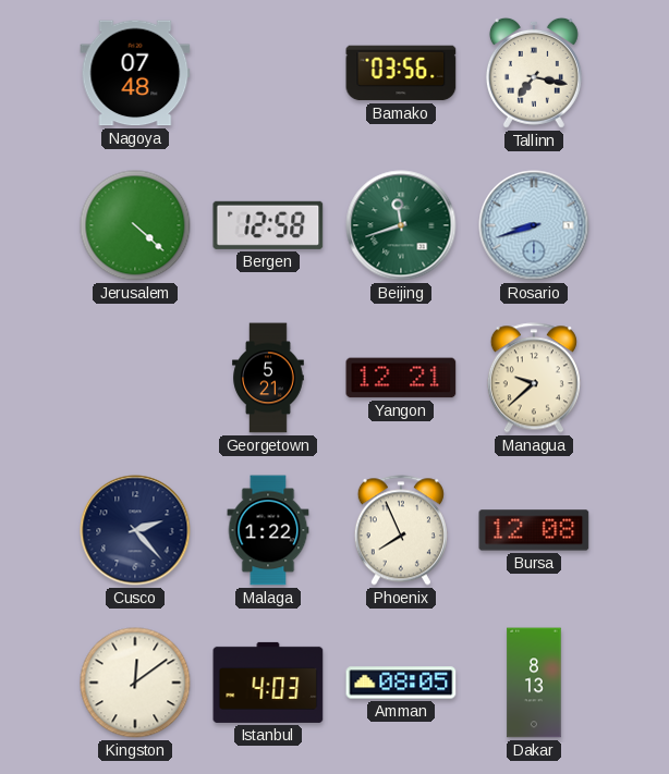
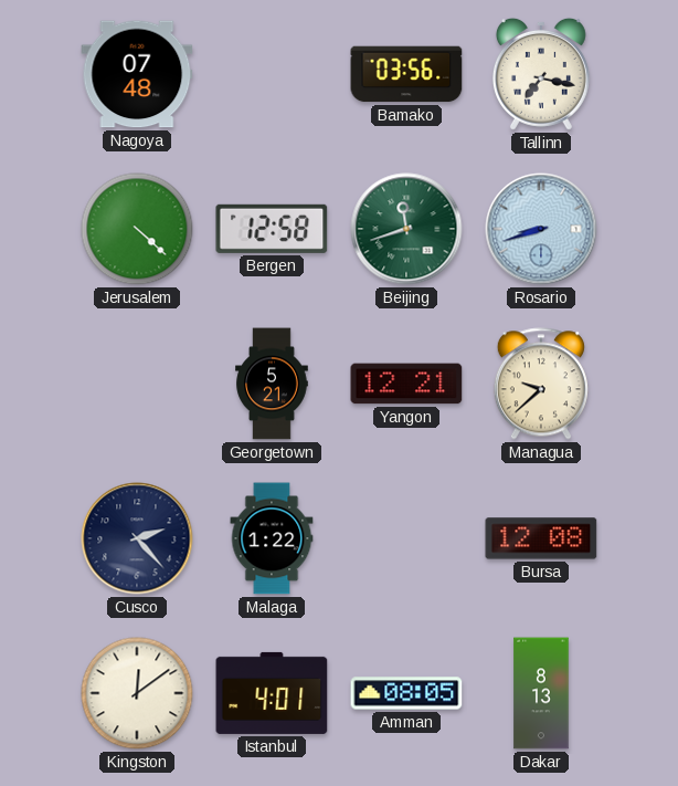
Phoenix: 7:56 -> none (401, 530)
Istanbul: 4:03 -> 4:01 (272, 693)
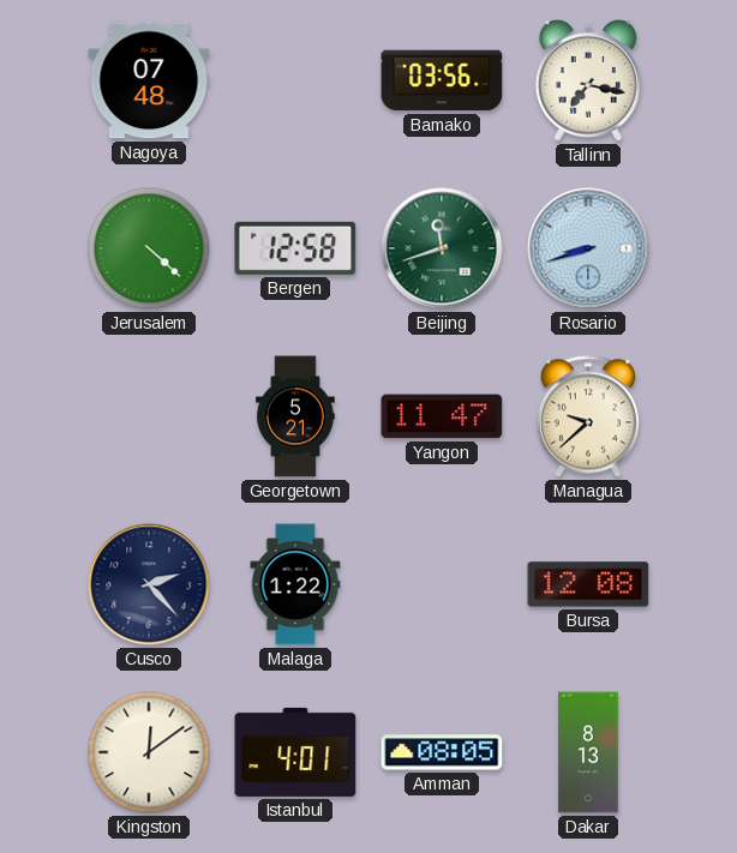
Yangon: 12:21 -> 11:47 (442, 416)
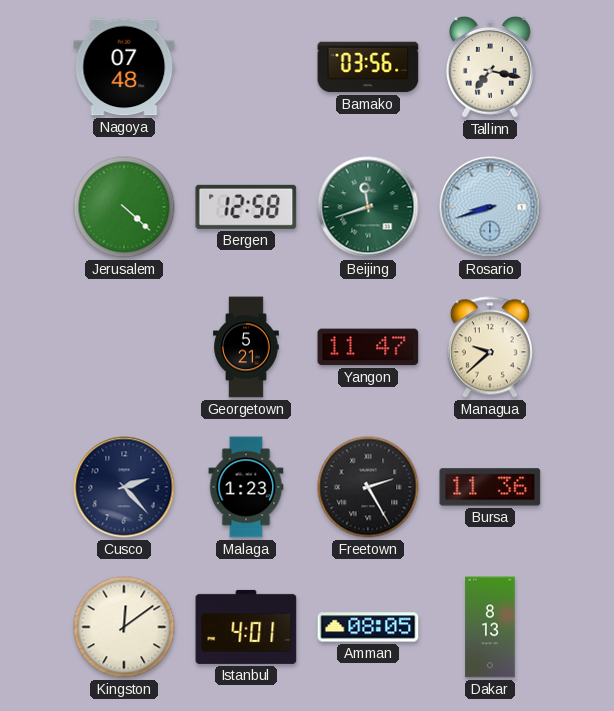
Malaga: 1:22 -> 1:23 (246, 487)
Freetown: none -> 2:25 (368, 487)
Bursa: 12:08 -> 11:36 (490, 487)
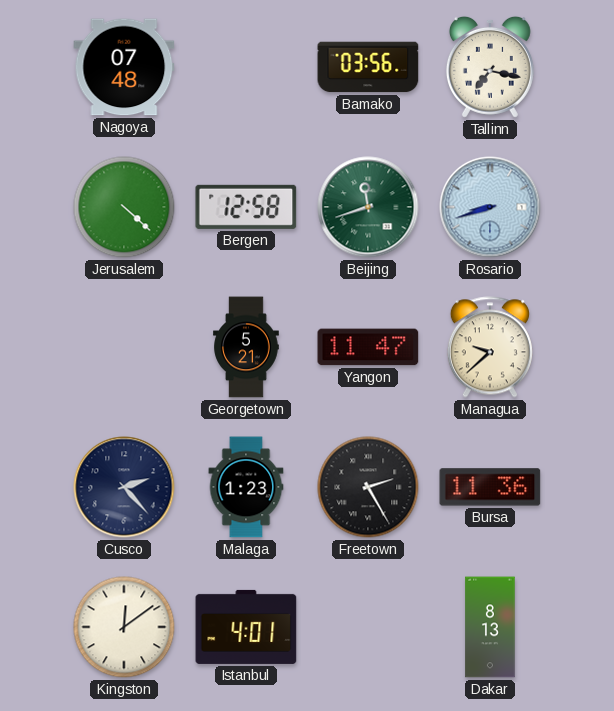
Amman: 08:05 -> none (368, 627)
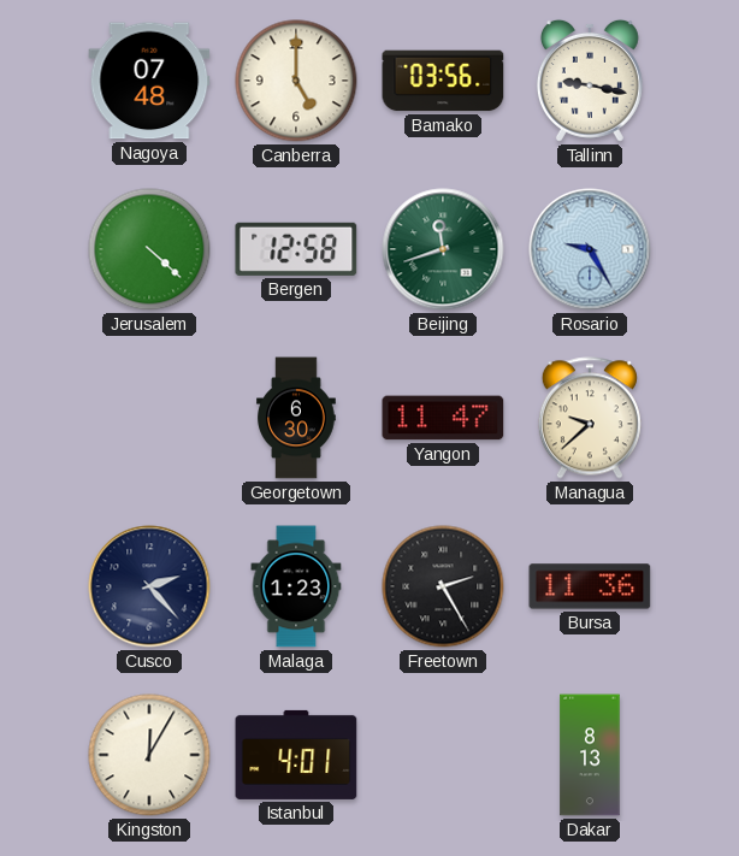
Canberra: none -> 5:00 (296, 81)
Tallinn: 7:17 -> 9:17 (590, 81)
Rosario: 8:42 -> 9:25 (590, 249)
Georgetown: 5:21 -> 6:30 (296, 418)
Kingston: 12:09 -> 12:05 (149, 755)
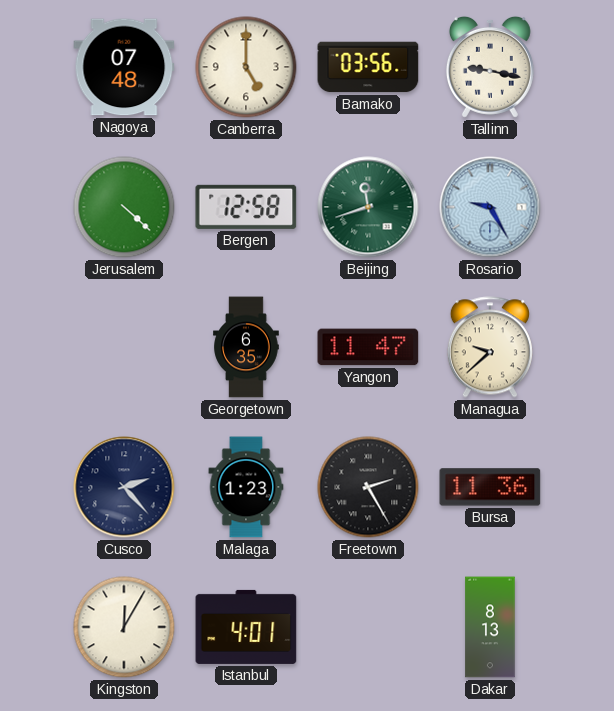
Georgetown: 6:30 -> 6:35 (246, 347)
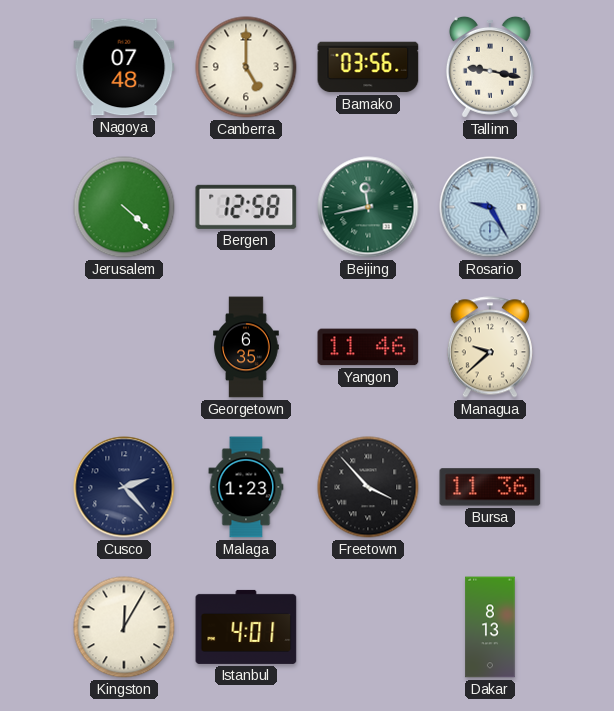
Beijing: 11:42 -> 11:43 (368, 207)
Yangon: 11:47 -> 11:46 (368, 347)
Freetown: 2:25 -> 3:53 (368, 487)
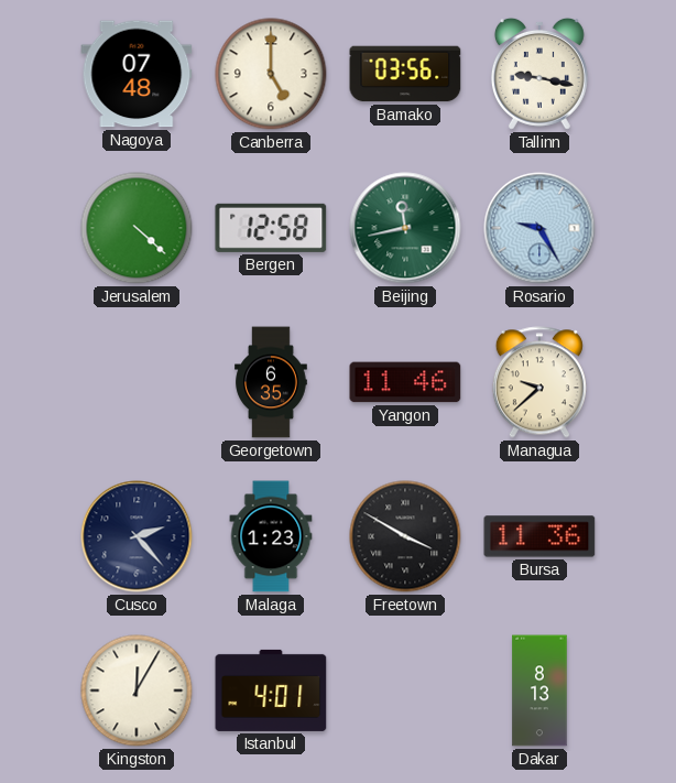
Freetown: 3:53 -> 3:50 (405, 536)
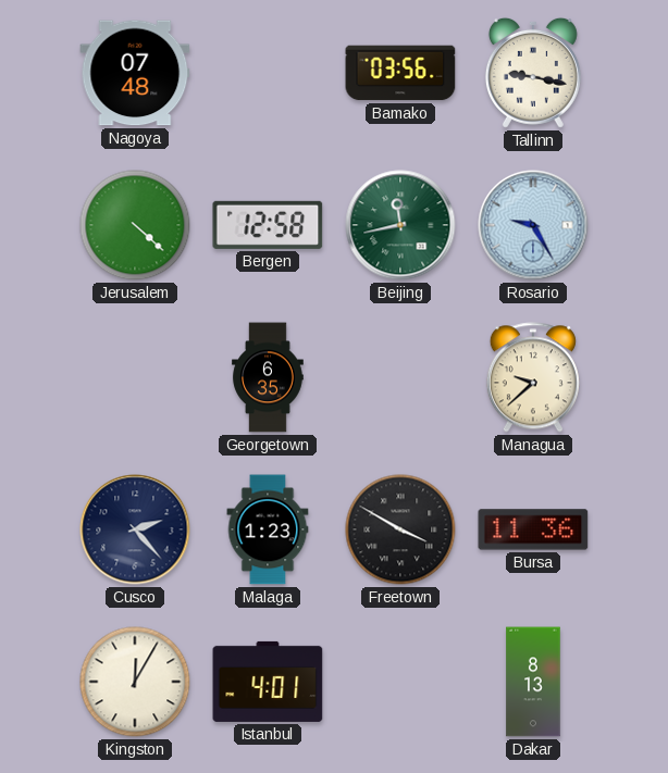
Canberra: 5:00 -> none (271, 74)
Yangon: 11:46 -> none (405, 382)
